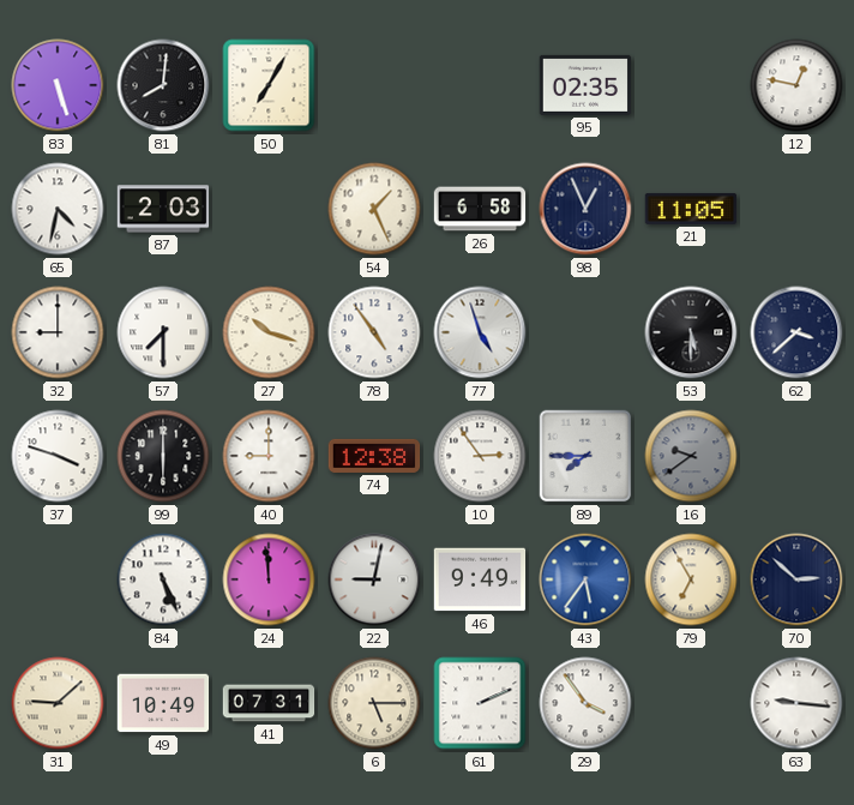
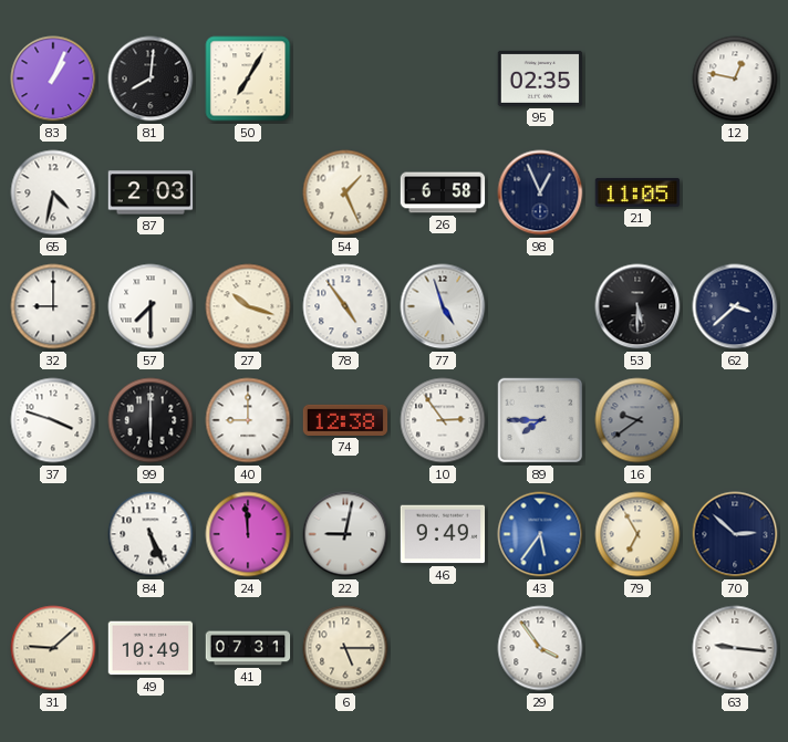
83: 5:27 -> 1:04 (53, 79)
61: 2:11 -> none (480, 703)
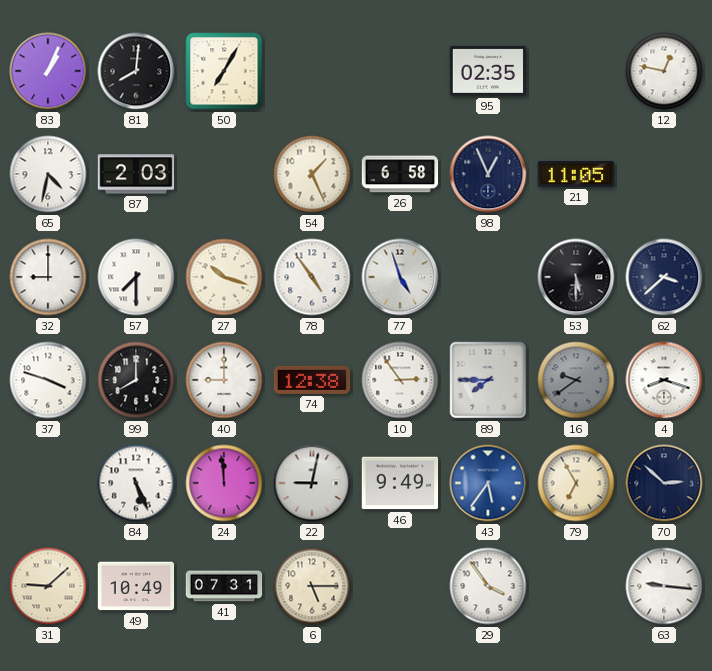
99: 6:00 -> 8:00 (136, 380)
4: none -> 8:18 (664, 380)
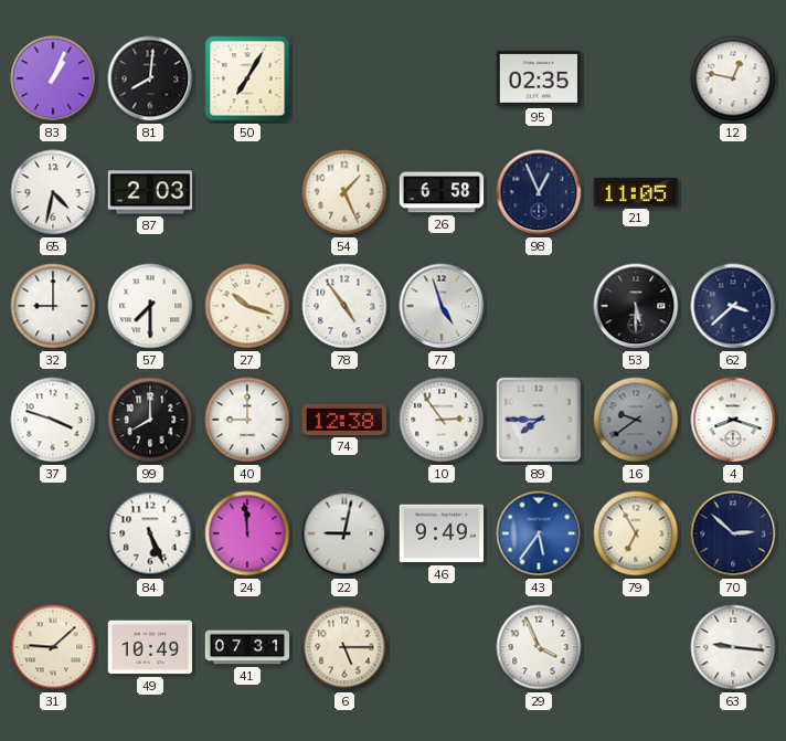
29: 3:54 -> 3:56 (539, 647)
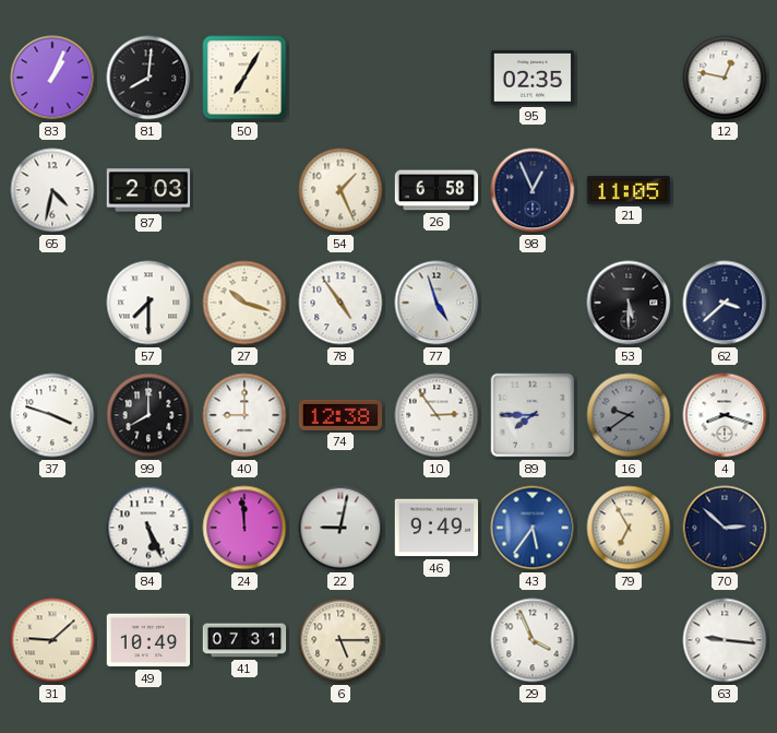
32: 9:00 -> none (53, 306)
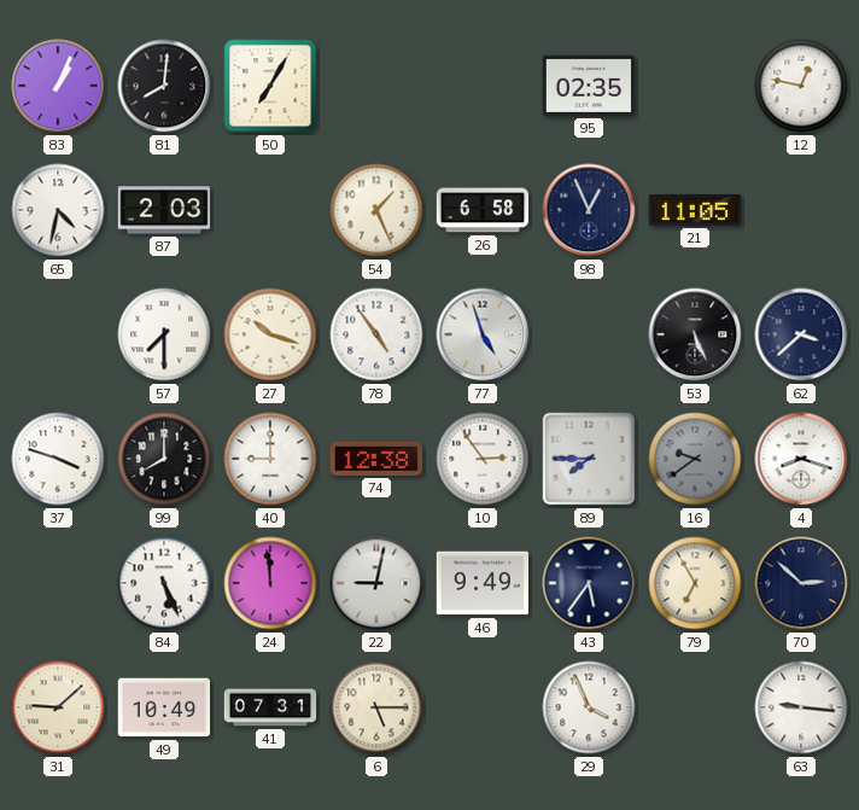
53: 5:30 -> 5:26 (695, 334)
43 dial: blue -> navy (589, 583)
